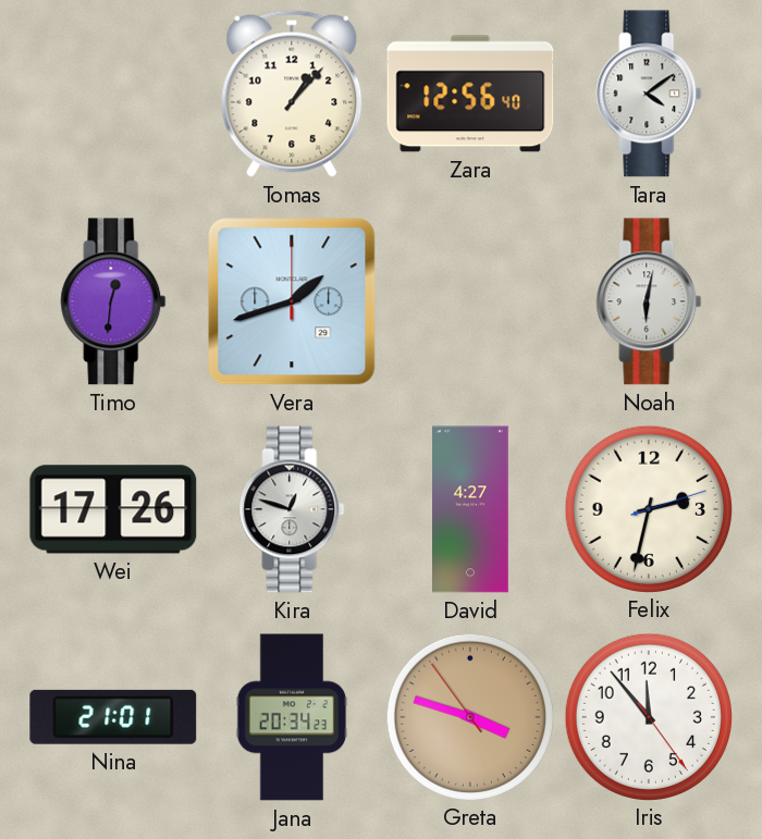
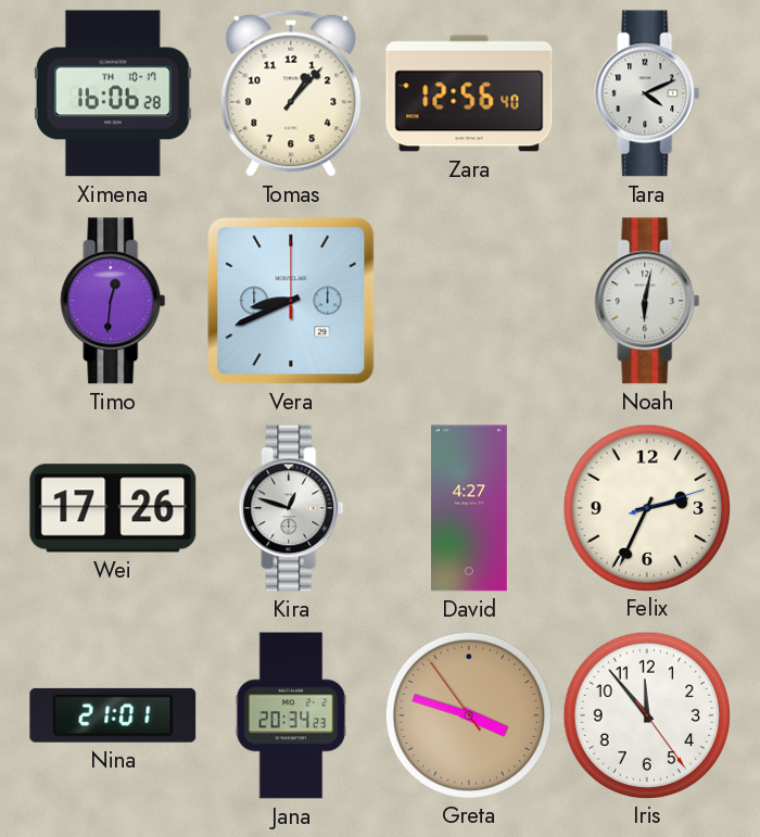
Ximena: none -> 16:06 (113, 93)
Tara: 4:09 -> 4:11 (647, 93)
Vera: 1:42 -> 8:41 (291, 301)
Felix: 2:32 -> 2:34 (646, 507)
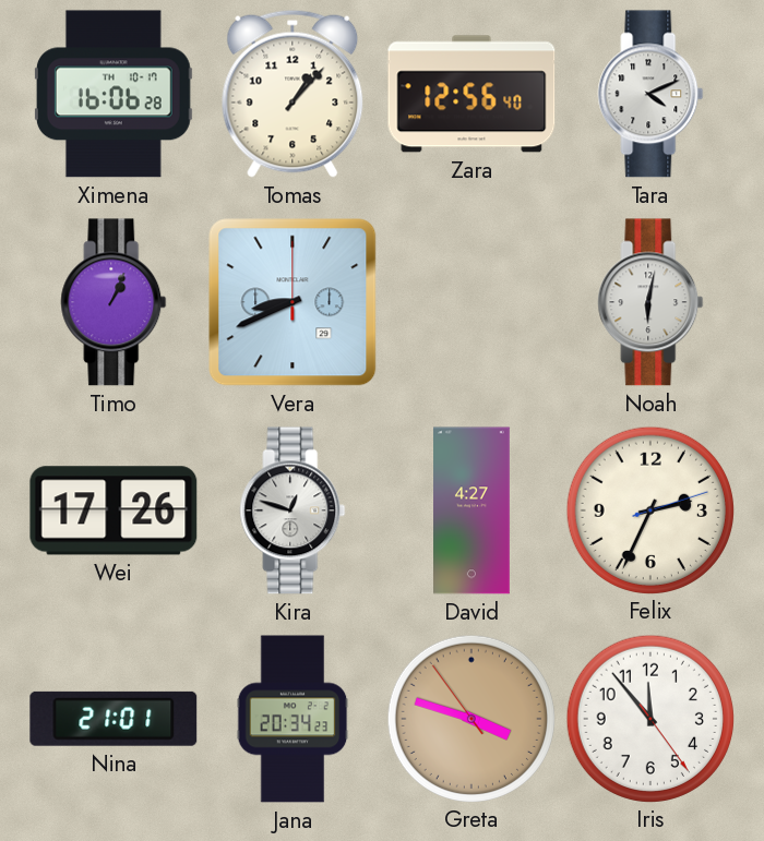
Timo: 12:31 -> 1:04 (114, 302)
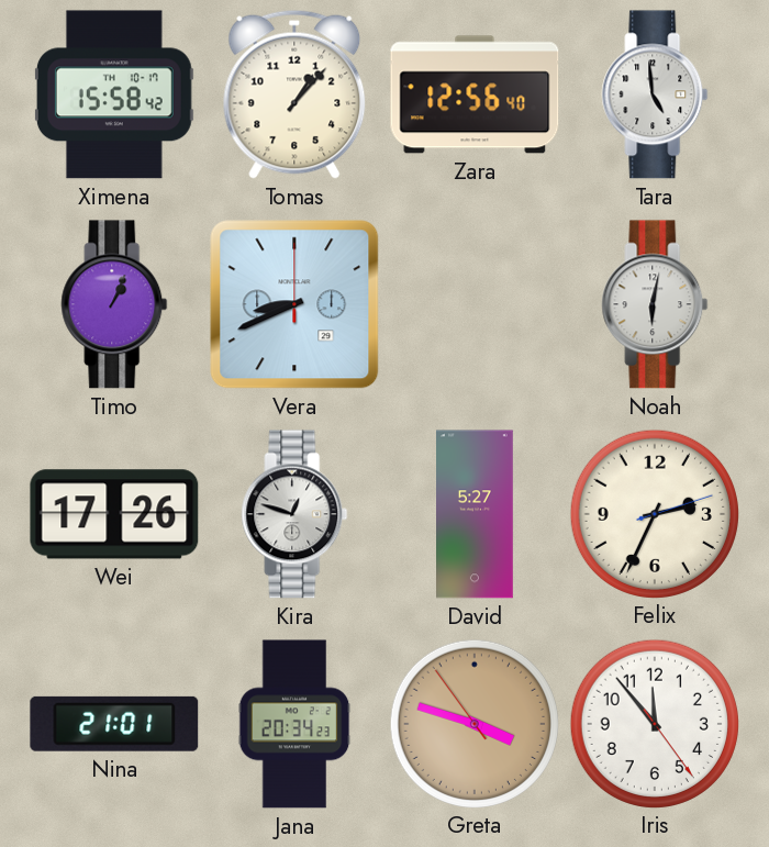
Ximena: 16:06 -> 15:58 (114, 94)
Tara: 4:11 -> 4:59 (655, 94)
David: 4:27 -> 5:27 (476, 514)
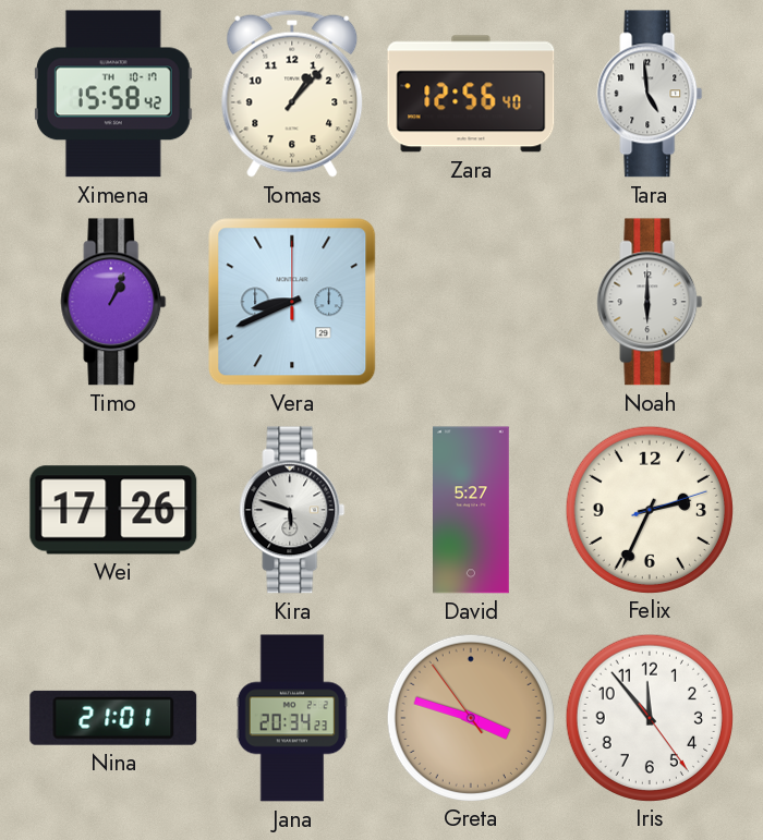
Noah: 6:02 -> 6:00 (650, 302)
Kira: 12:48 -> 5:48 (292, 510)
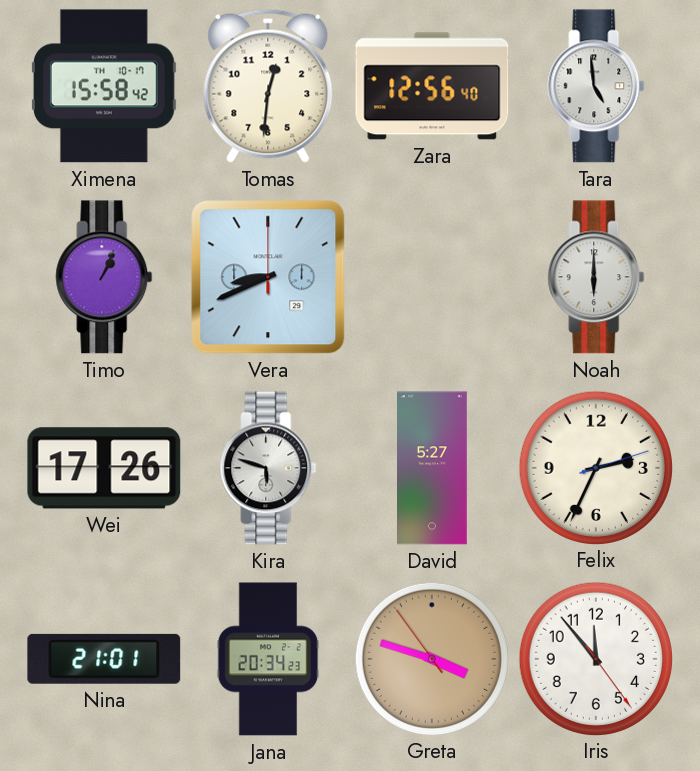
Tomas: 1:07 -> 12:31 (268, 86)
